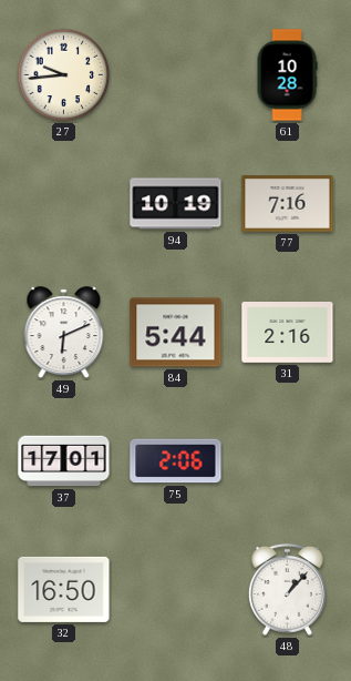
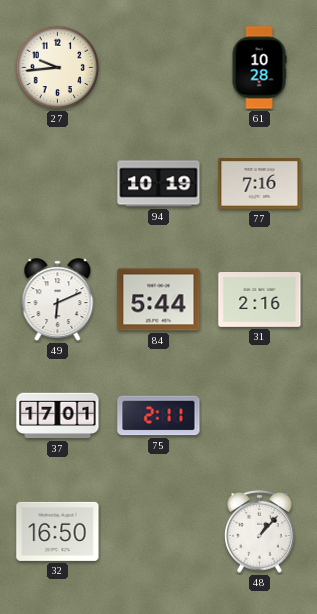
75: 2:06 -> 2:11 (159, 416)
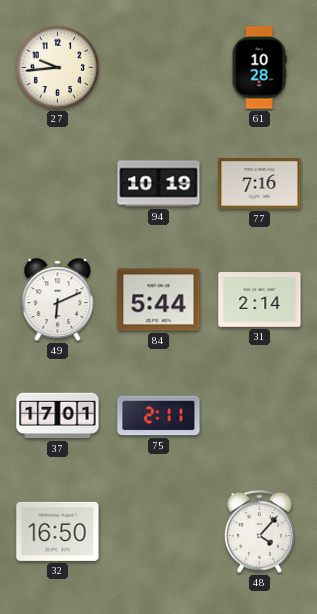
31: 2:16 -> 2:14 (260, 300)
48: 1:07 -> 4:07 (259, 531)
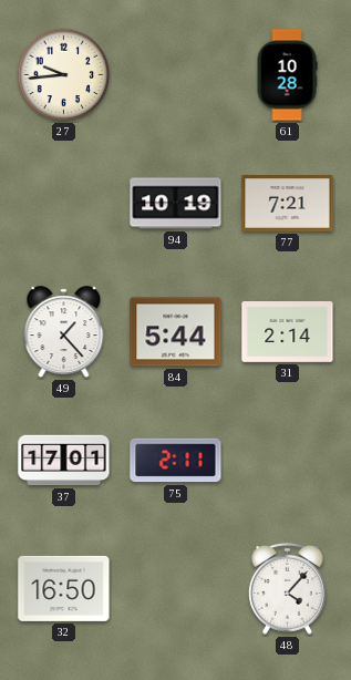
77: 7:16 -> 7:21 (288, 204)
49: 6:11 -> 1:23 (64, 332)
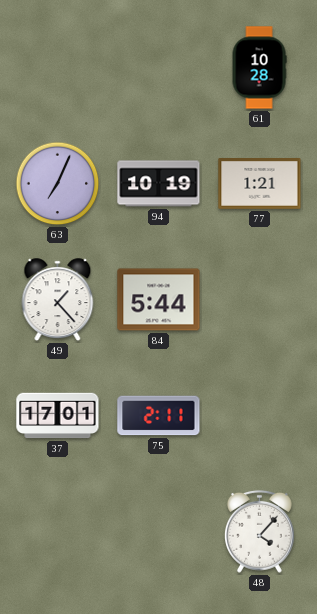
27: 9:44 -> none (64, 75)
63: none -> 7:04 (58, 184)
77: 7:21 -> 1:21 (260, 184)
31: 2:14 -> none (288, 332)
32: 16:50 -> none (64, 588)
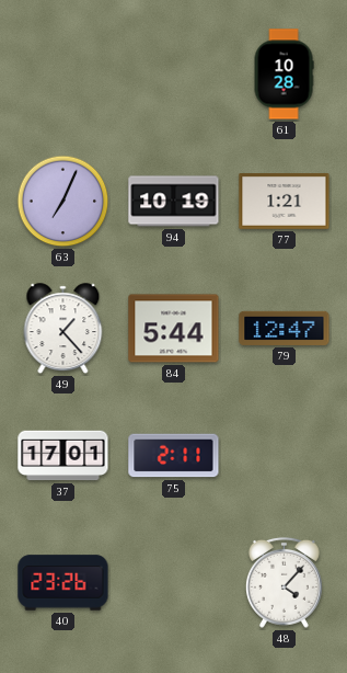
79: none -> 12:47 (285, 328)
40: none -> 23:26 (63, 583)
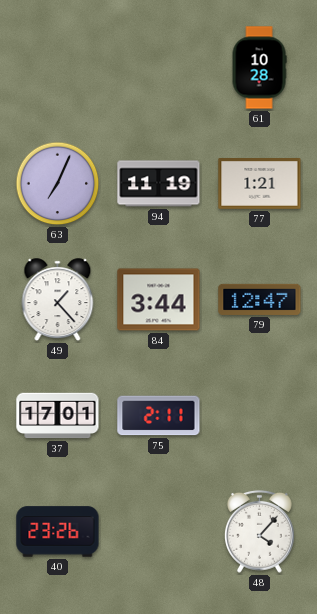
94: 10:19 -> 11:19 (159, 184)
84: 5:44 -> 3:44 (159, 300)
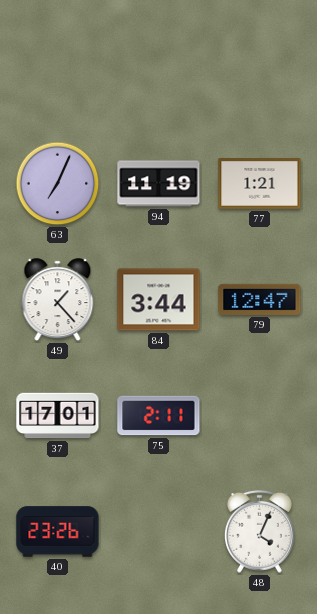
61: 10:28 -> none (259, 68)
48: 4:07 -> 4:04 (259, 531)
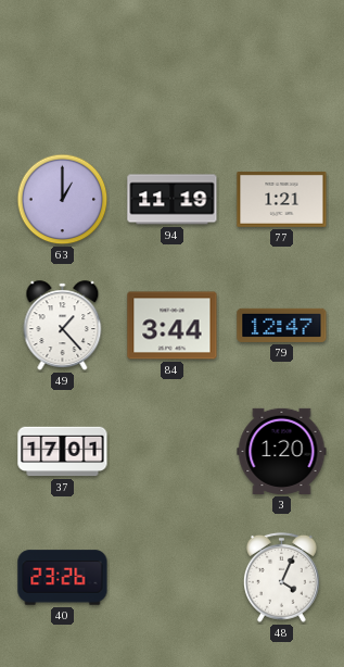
63: 7:04 -> 1:00 (63, 200)
75: 2:11 -> none (159, 416)
3: none -> 1:20 (282, 451)
